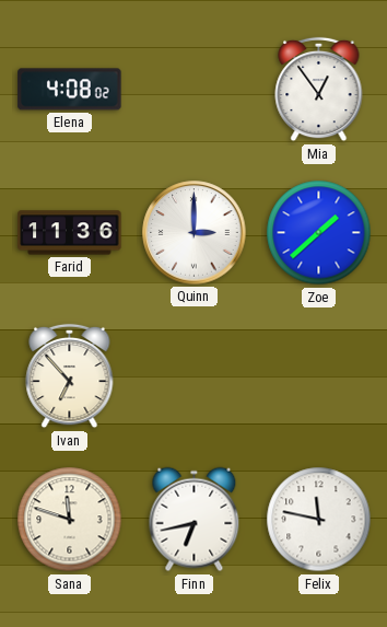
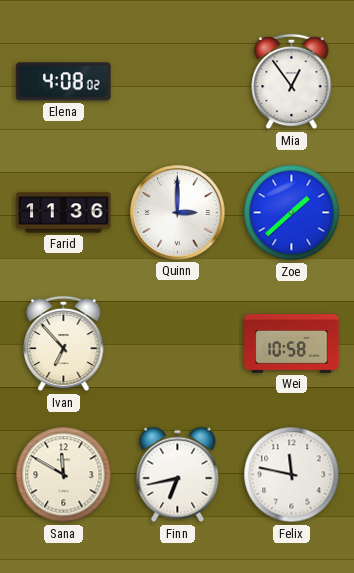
Wei: none -> 10:58 (292, 344)
Sana: 11:48 -> 11:50 (64, 475)
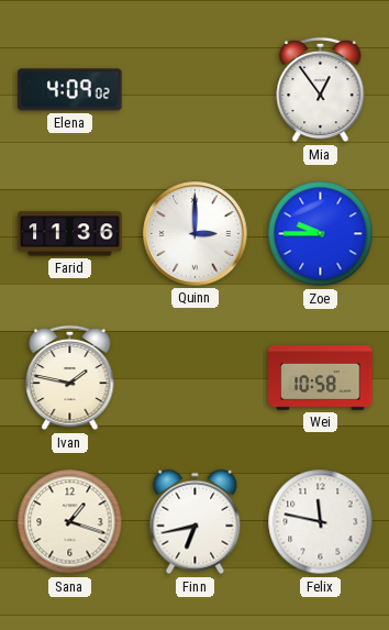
Elena: 4:08 -> 4:09 (70, 90)
Zoe: 1:38 -> 9:45 (321, 234)
Ivan: 6:53 -> 1:47 (70, 378)
Sana: 11:50 -> 1:18 (70, 522)
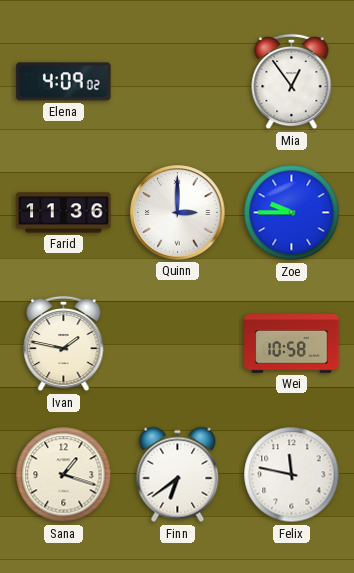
Finn: 6:43 -> 6:39 (178, 475)
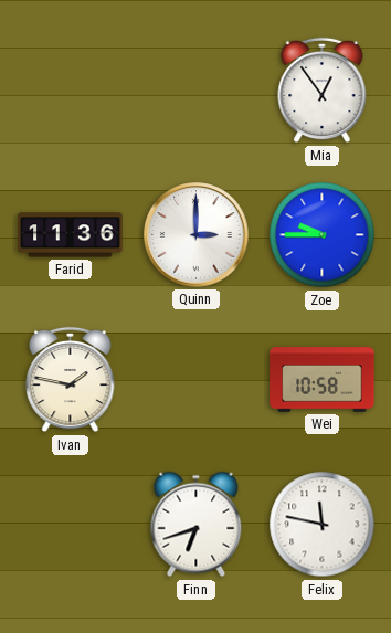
Elena: 4:09 -> none (64, 82)
Sana: 1:18 -> none (64, 475)
Finn: 6:39 -> 6:42 (197, 525)
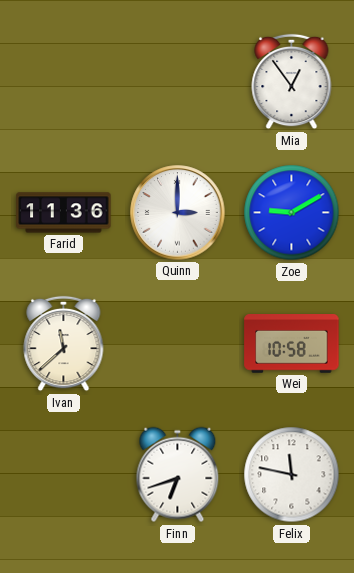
Zoe: 9:45 -> 9:10 (292, 213)
Ivan: 1:47 -> 11:38 (64, 344)
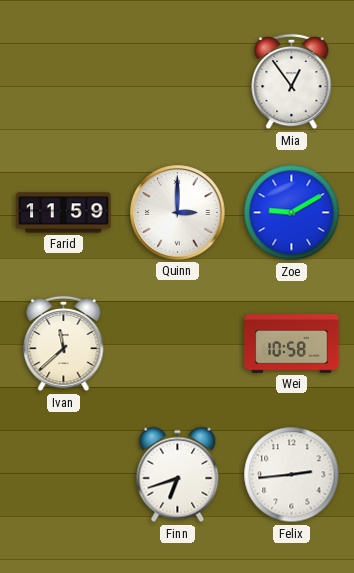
Farid: 11:36 -> 11:59 (64, 213)
Felix: 11:47 -> 2:44 (292, 475)
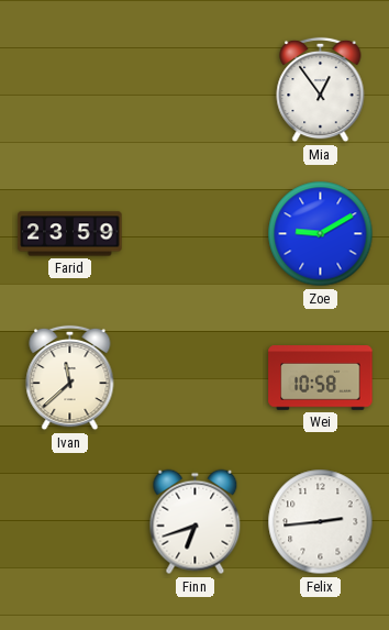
Farid: 11:59 -> 23:59 (70, 234)
Quinn: 3:00 -> none (178, 213)
